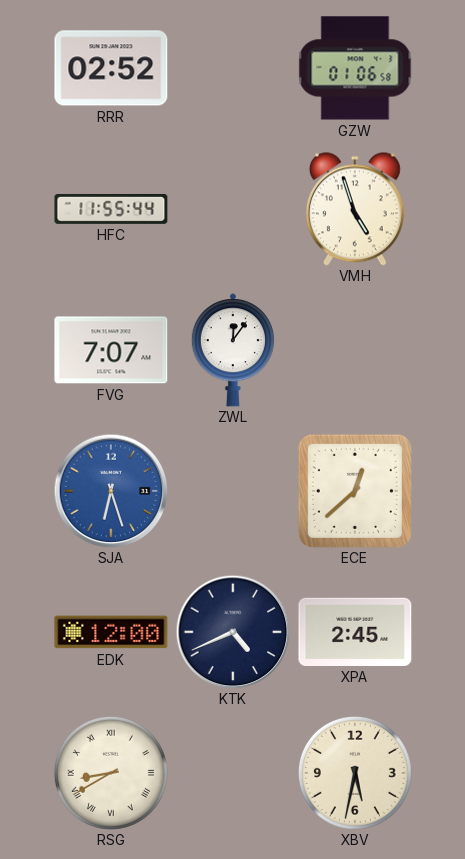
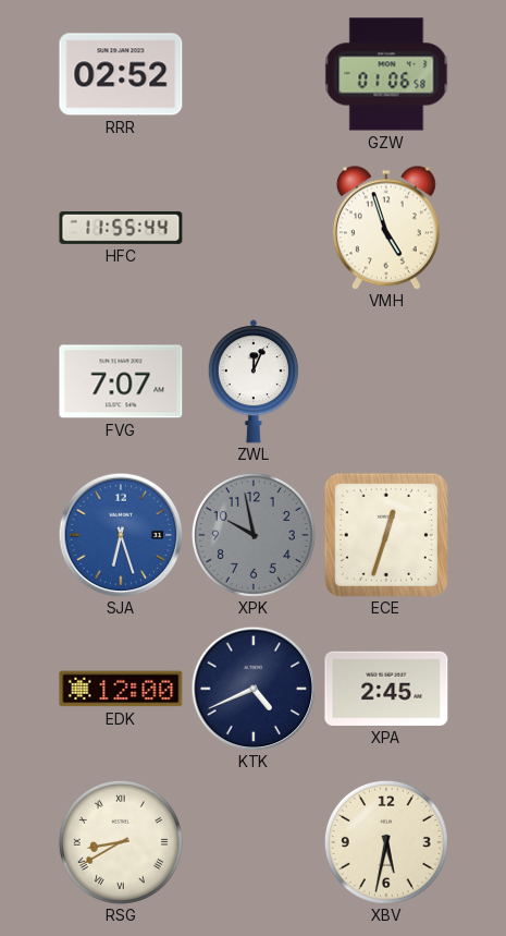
ZWL: 12:06 -> 12:04 (254, 381)
XPK: none -> 9:58 (254, 535)
ECE: 12:38 -> 12:33 (386, 535)
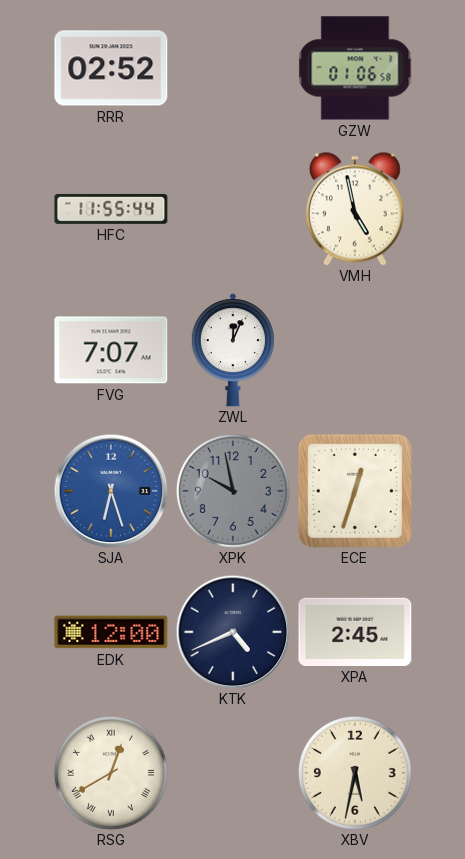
VMH: 4:57 -> 4:58 (355, 209)
RSG: 8:40 -> 12:40 (111, 773)
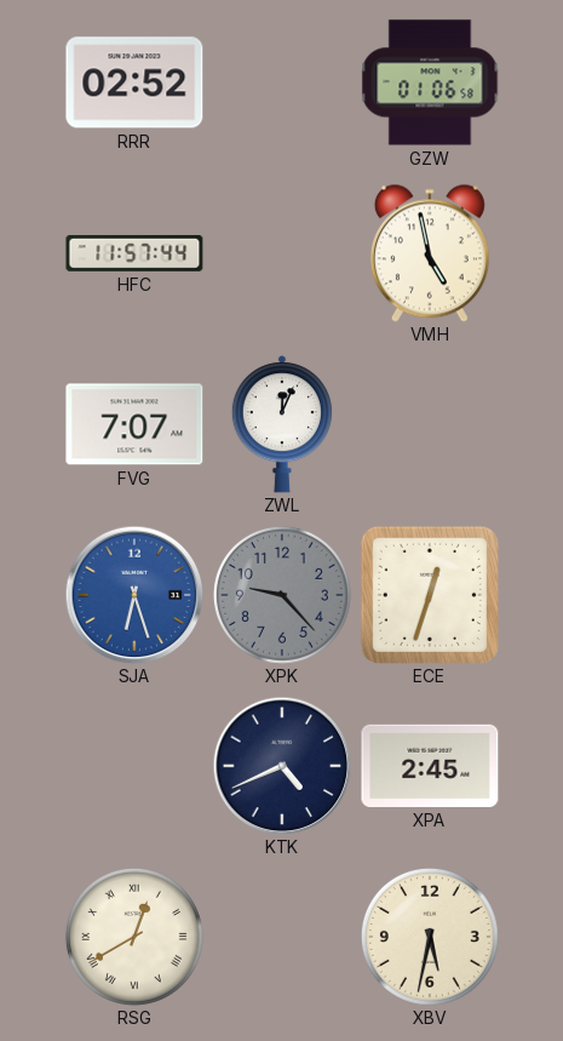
HFC: 11:55 -> 11:57 (134, 253)
XPK: 9:58 -> 9:23 (282, 595)
EDK: 12:00 -> none (111, 632)
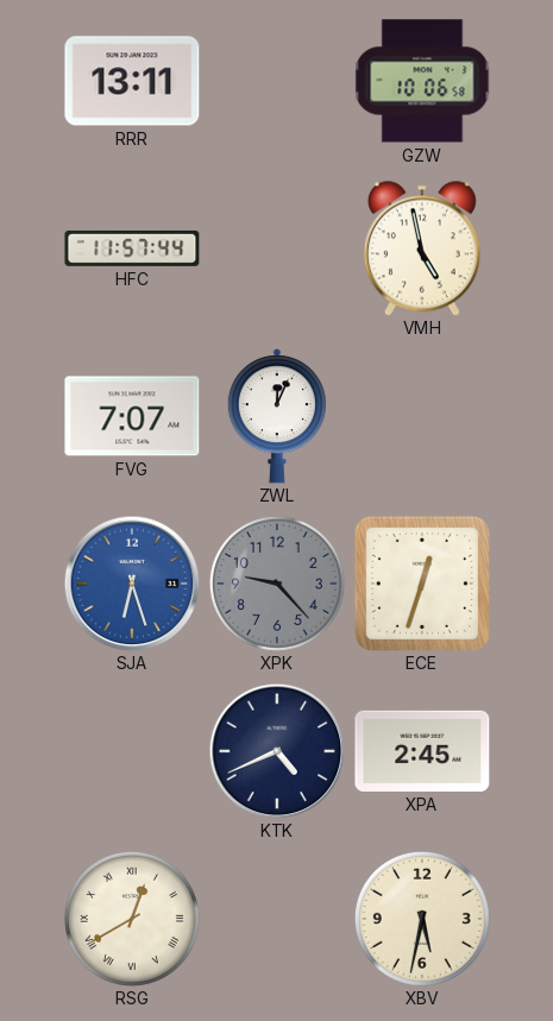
RRR: 02:52 -> 13:11 (132, 81)
GZW: 01:06 -> 10:06 (422, 81)
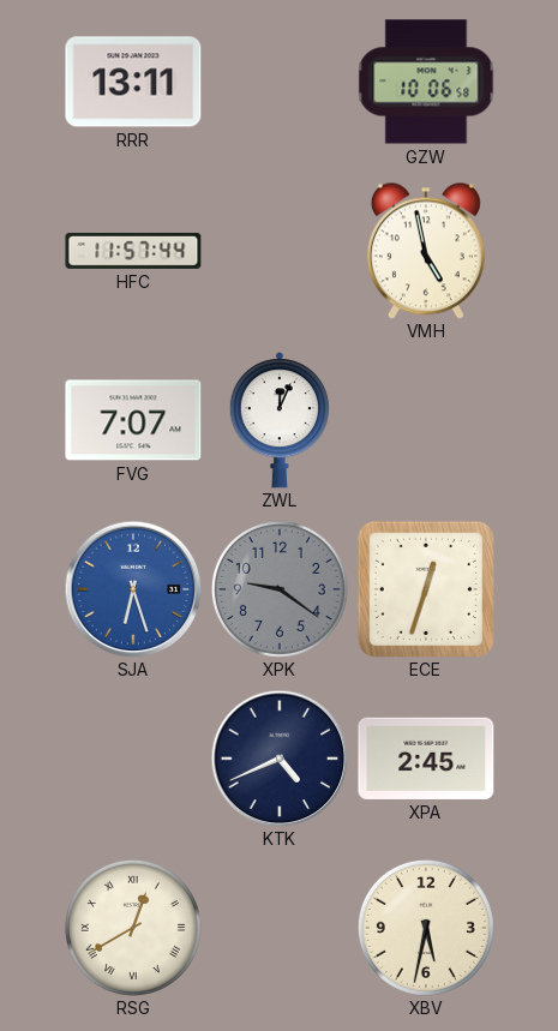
XPK: 9:23 -> 9:21 (280, 589)
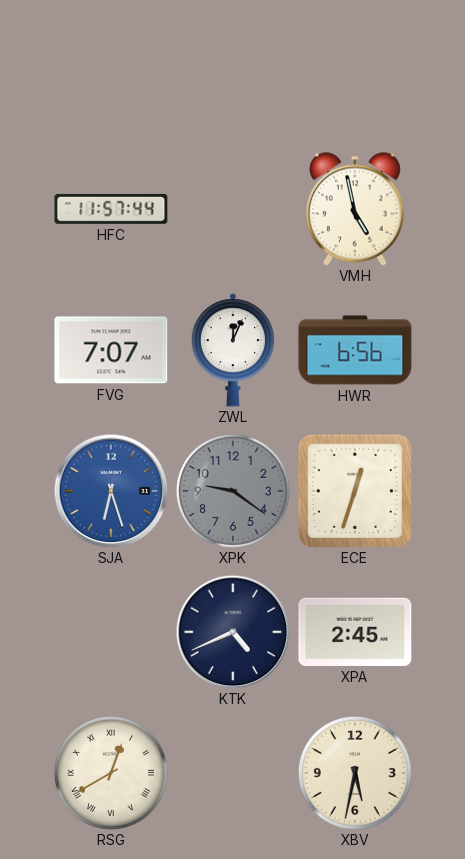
RRR: 13:11 -> none (133, 82)
GZW: 10:06 -> none (426, 82)
HWR: none -> 6:56 (355, 350)
